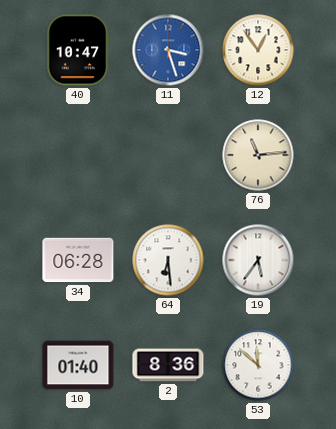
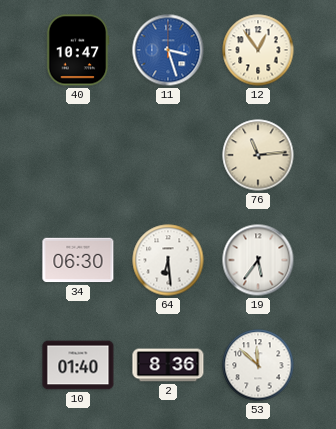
34: 06:28 -> 06:30 (78, 260)
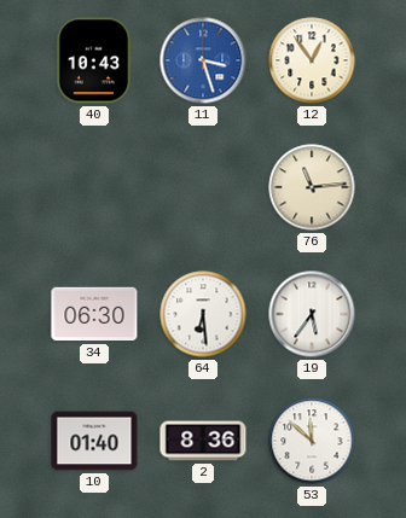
40: 10:47 -> 10:43 (94, 60)
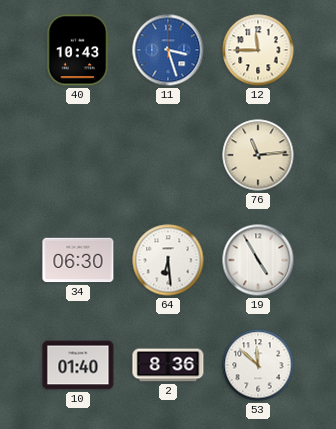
12: 12:54 -> 11:45 (258, 50)
19: 5:36 -> 4:55 (258, 260)
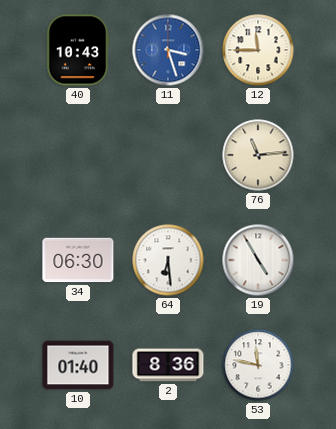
53: 11:52 -> 11:47 (258, 365)
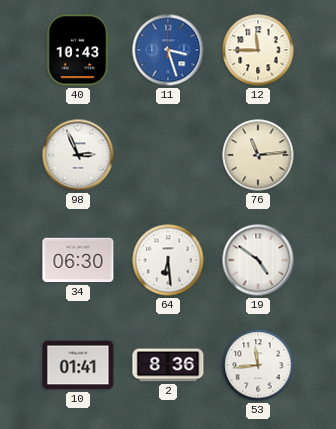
98: none -> 2:56 (78, 155)
19: 4:55 -> 4:51 (258, 260)
10: 01:40 -> 01:41 (78, 365)
53: 11:47 -> 11:44 (258, 365)
